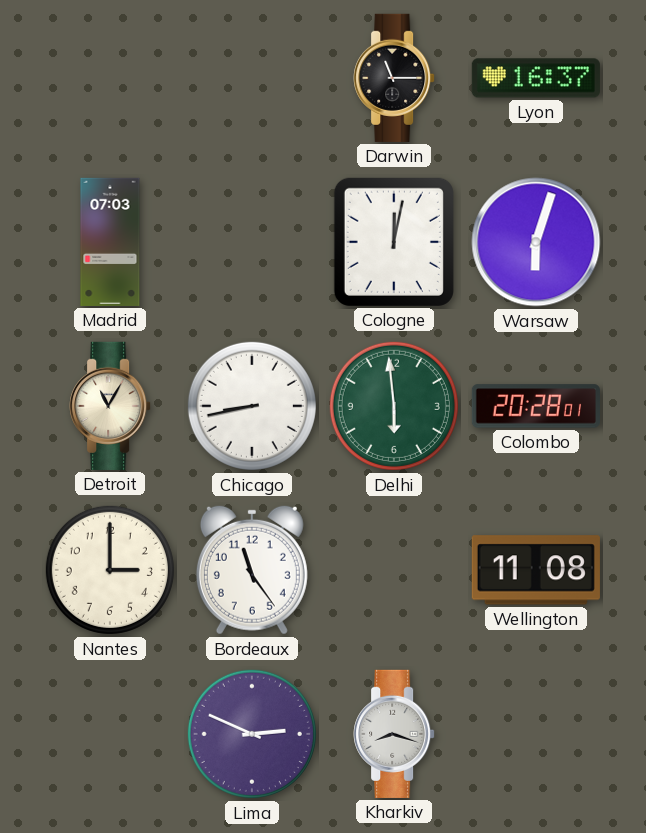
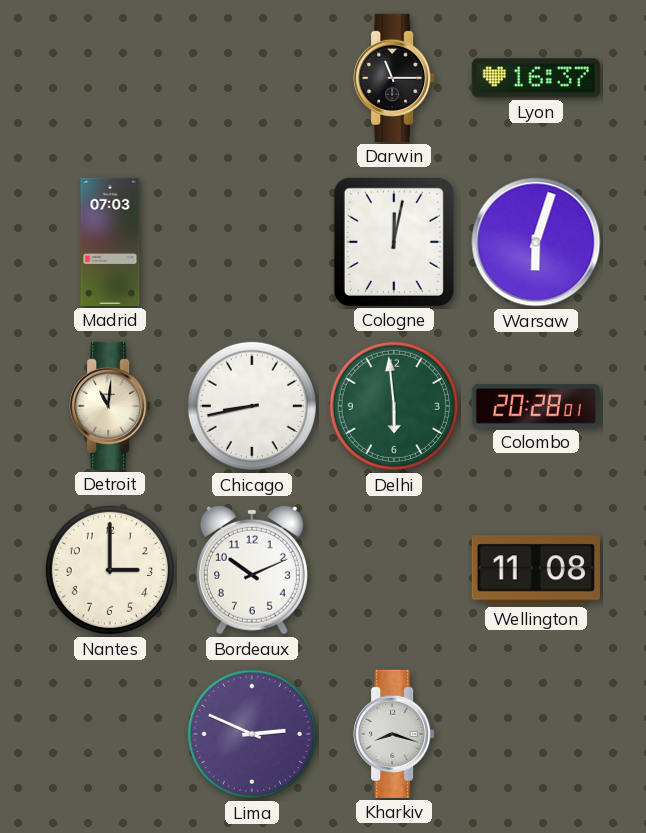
Detroit: 11:05 -> 11:01 (110, 406)
Bordeaux: 11:24 -> 10:11 (252, 570)
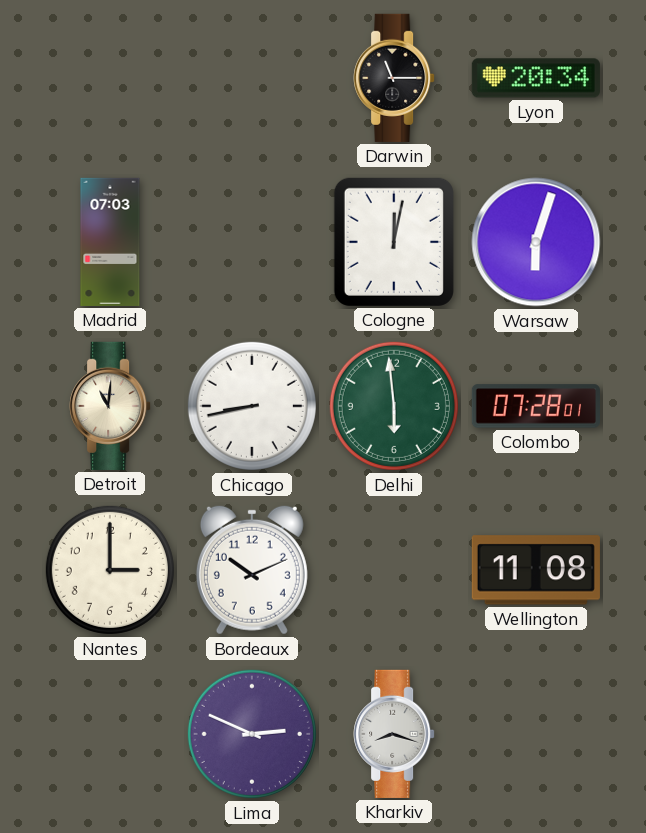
Lyon: 16:37 -> 20:34 (536, 78)
Colombo: 20:28 -> 07:28 (536, 406)
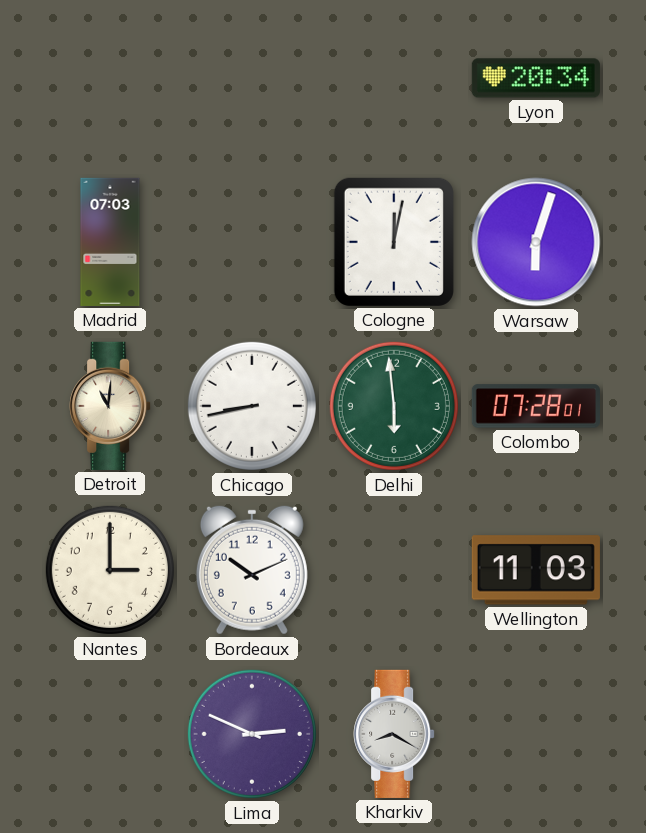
Darwin: 11:15 -> none (394, 78)
Wellington: 11:08 -> 11:03 (536, 570)
Kharkiv: 8:18 -> 8:20 (394, 734)
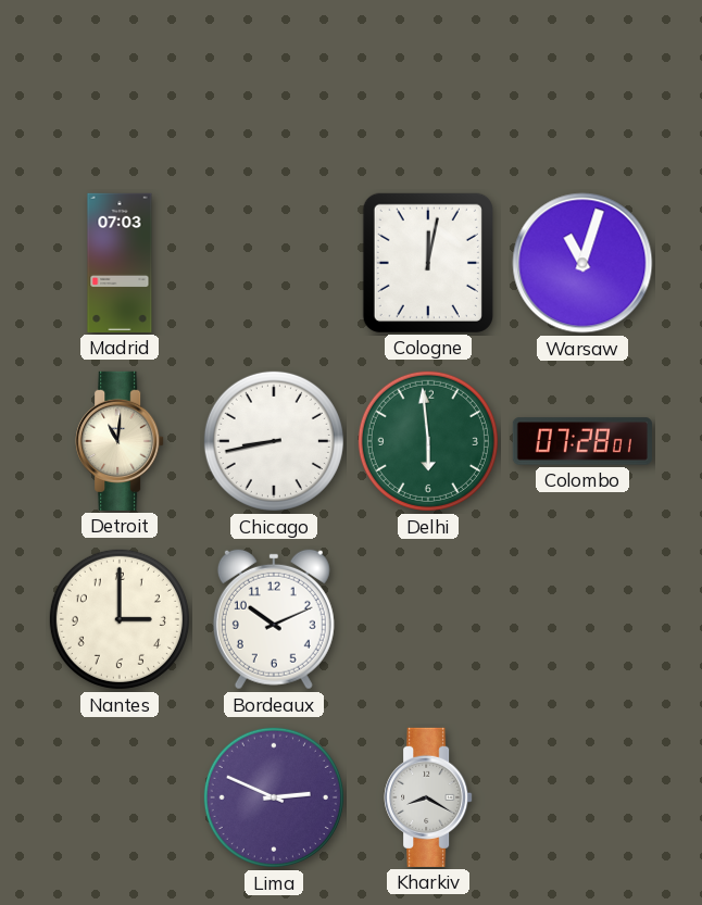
Lyon: 20:34 -> none (536, 78)
Warsaw: 6:03 -> 11:03 (582, 263)
Wellington: 11:03 -> none (536, 570)
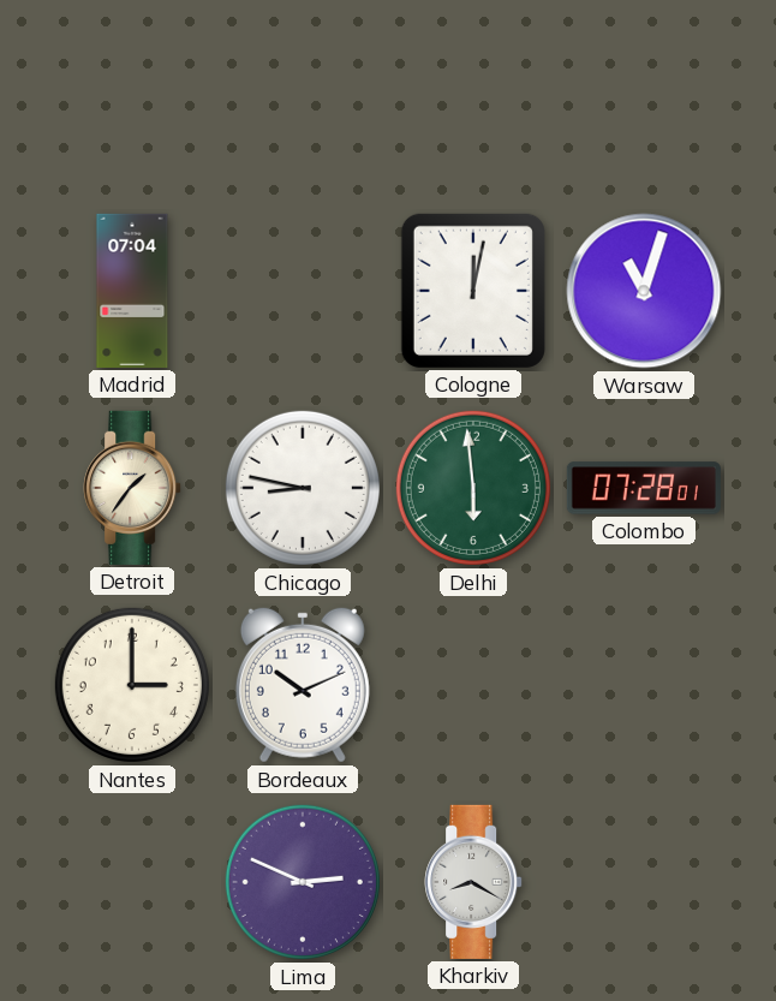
Madrid: 07:03 -> 07:04 (132, 291)
Detroit: 11:01 -> 1:36 (132, 488)
Chicago: 8:43 -> 8:47 (303, 488)
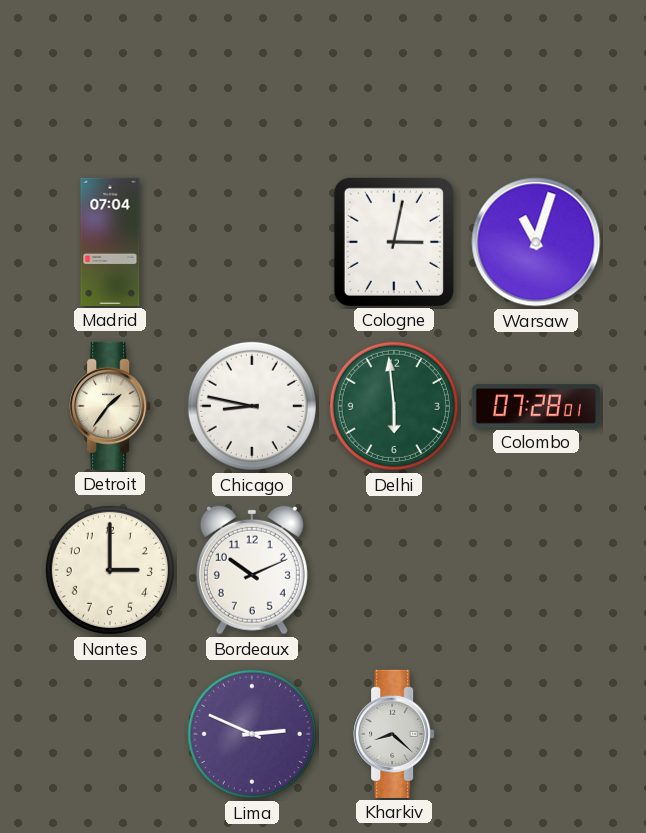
Cologne: 12:02 -> 3:02 (394, 242)
Kharkiv: 8:20 -> 8:22 (394, 734)
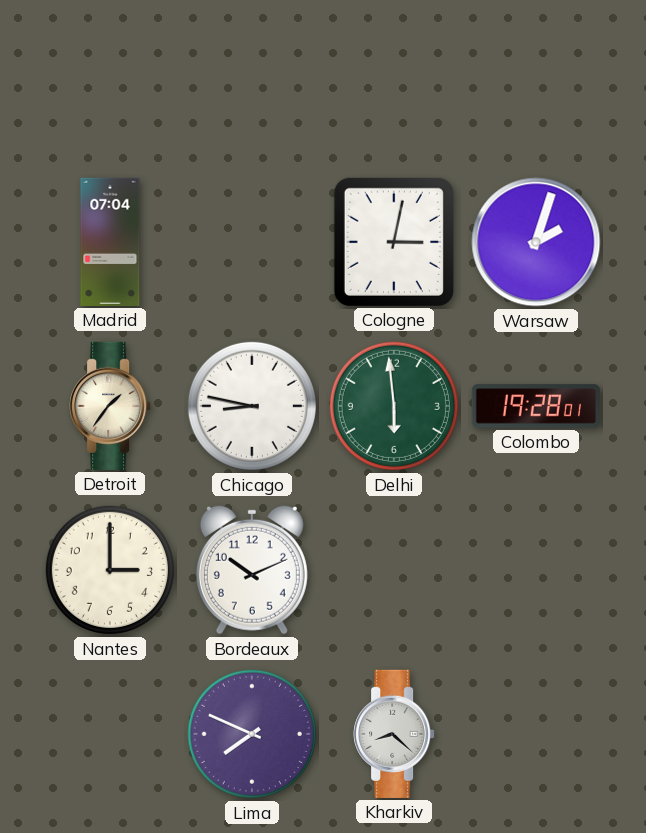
Warsaw: 11:03 -> 2:03 (536, 242)
Colombo: 07:28 -> 19:28 (536, 406)
Lima: 2:49 -> 7:49 (252, 734)
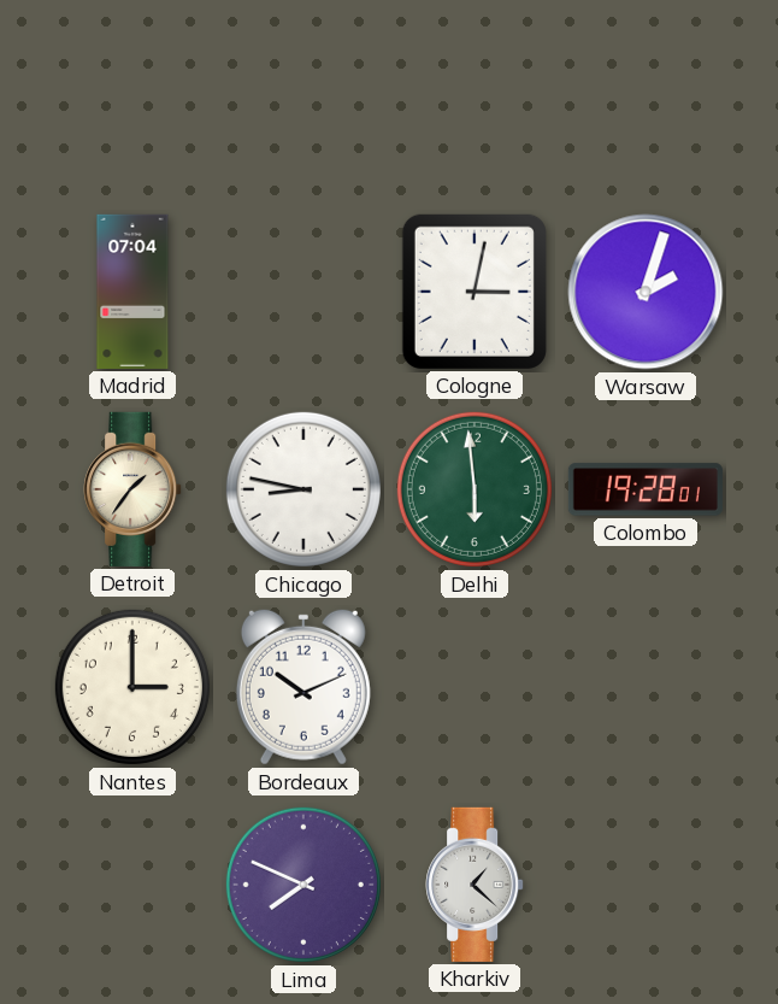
Kharkiv: 8:22 -> 1:22 (475, 885)
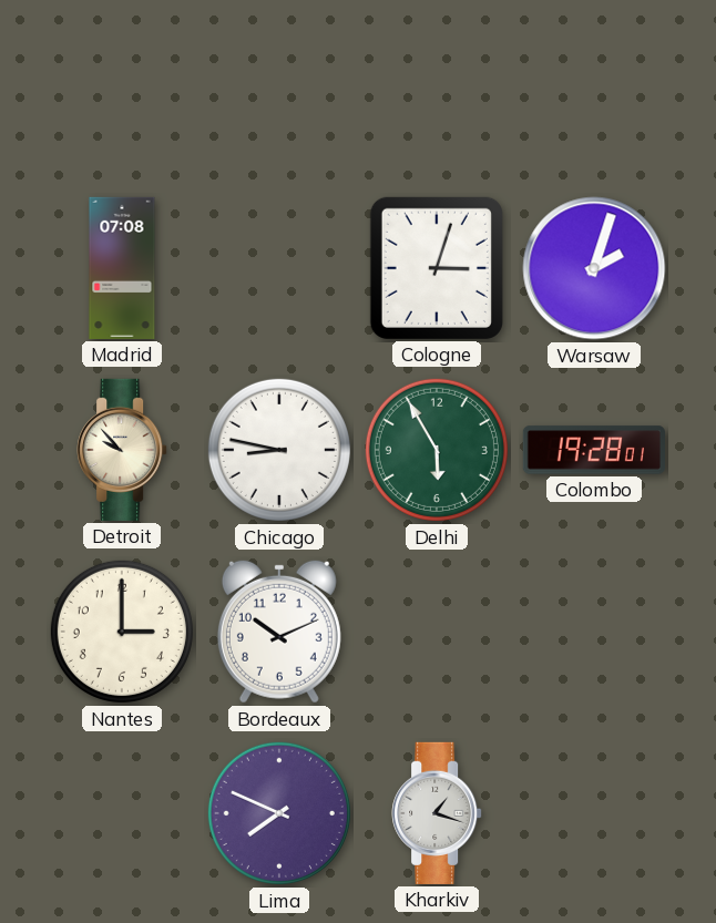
Madrid: 07:04 -> 07:08 (122, 268)
Cologne: 3:02 -> 3:03 (437, 268)
Detroit: 1:36 -> 9:53 (122, 450)
Delhi: 5:59 -> 5:55 (437, 450)
Kharkiv: 1:22 -> 1:18 (437, 813)
